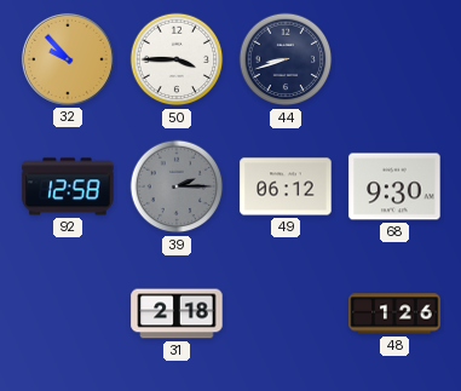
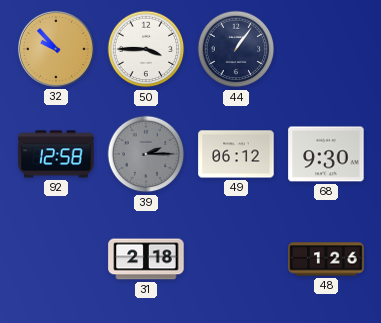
44: 8:42 -> 1:06 (236, 49)
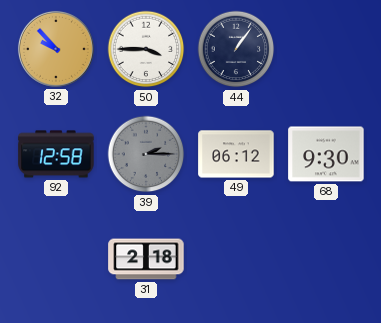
48: 1:26 -> none (326, 259)
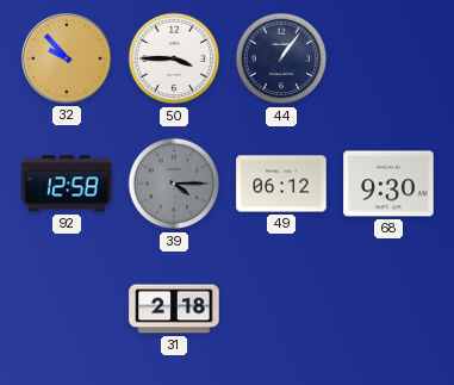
39: 2:15 -> 4:15 (174, 184)
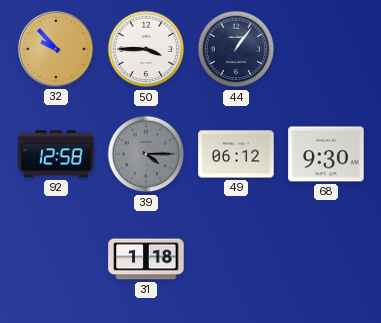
31: 2:18 -> 1:18 (146, 259)
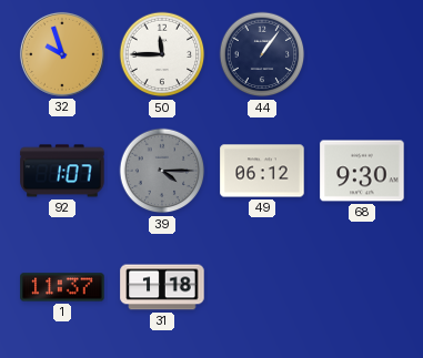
32: 9:53 -> 9:57 (62, 54)
50: 3:45 -> 11:45 (162, 54)
92: 12:58 -> 1:07 (62, 171)
1: none -> 11:37 (62, 287)
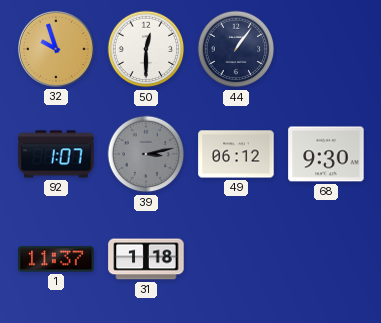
50: 11:45 -> 12:30 (146, 49)
39: 4:15 -> 3:13 (146, 154)
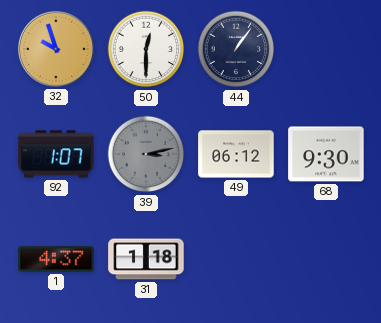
1: 11:37 -> 4:37 (56, 259)
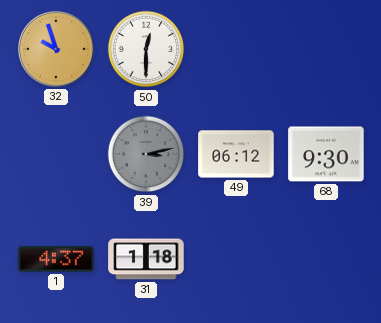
44: 1:06 -> none (236, 49)
92: 1:07 -> none (56, 154)
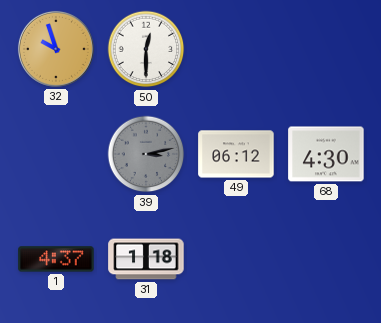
68: 9:30 -> 4:30 (326, 154)
